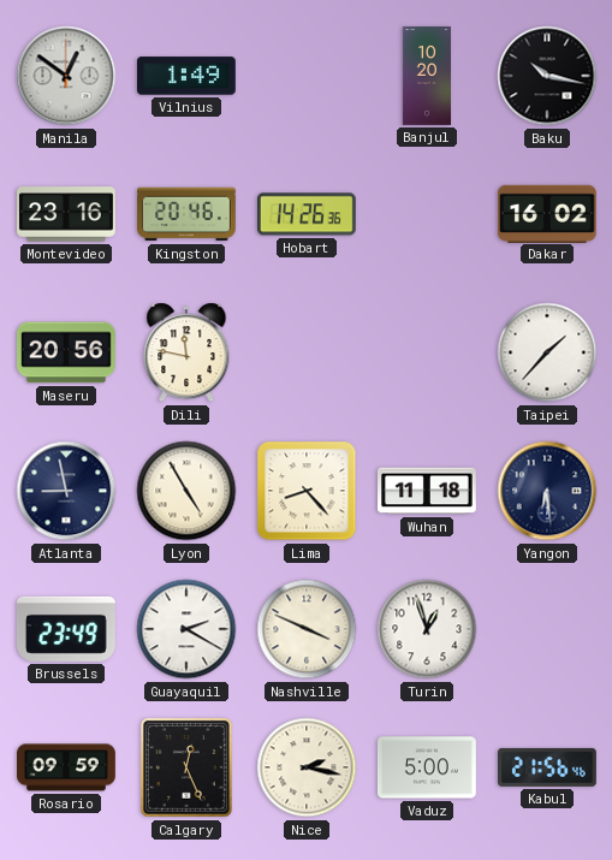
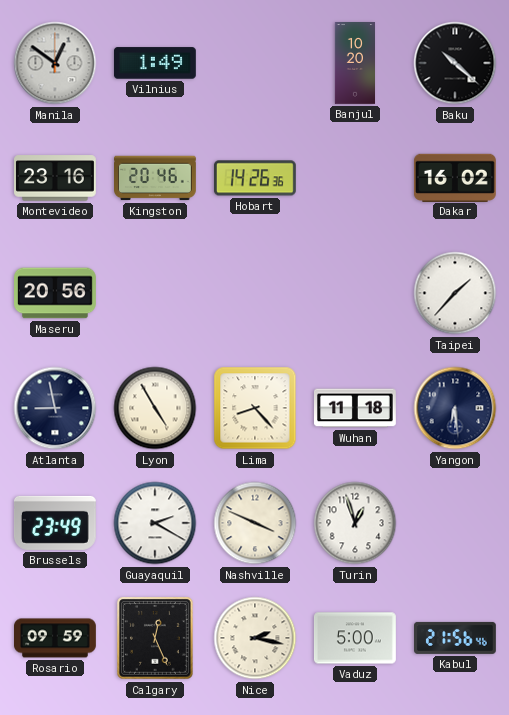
Baku: 10:17 -> 10:22 (455, 63)
Dili: 11:47 -> none (186, 352)
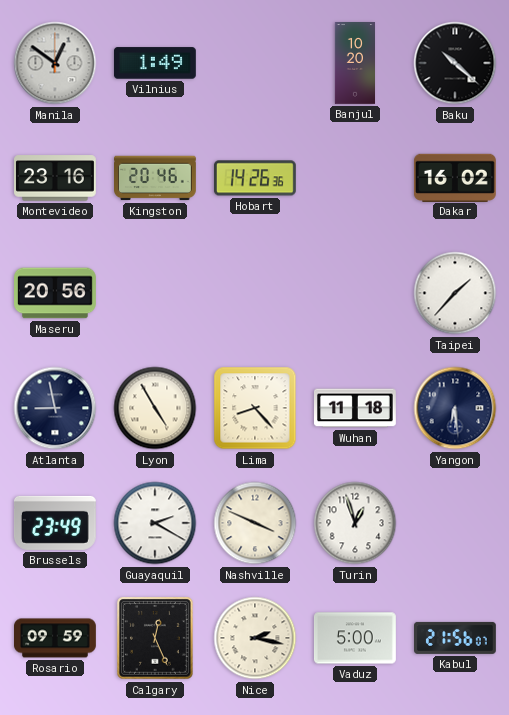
Kabul: 21:56:46 -> 21:56:07 (456, 638)
